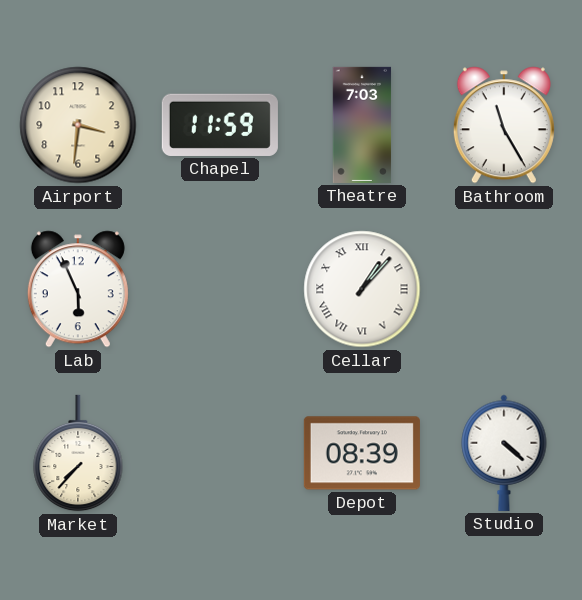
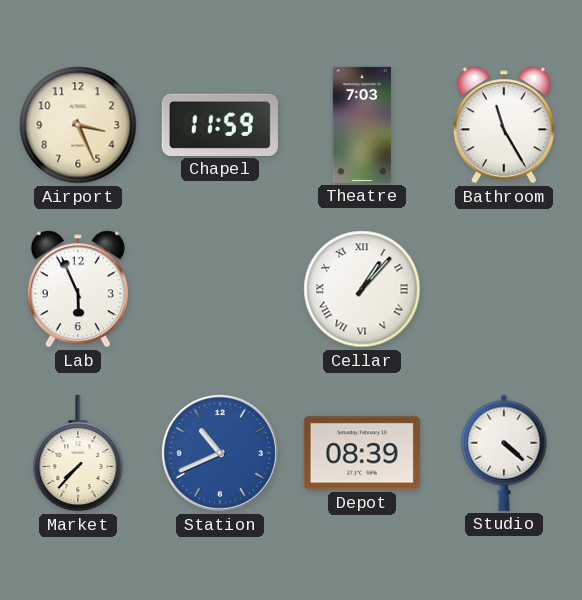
Airport: 3:31 -> 3:26 (78, 125)
Station: none -> 10:41 (220, 453)
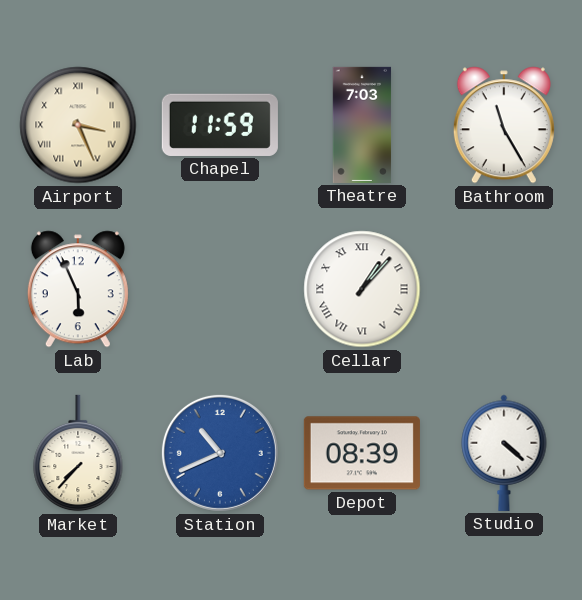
Airport numerals: Arabic -> Roman (78, 125)
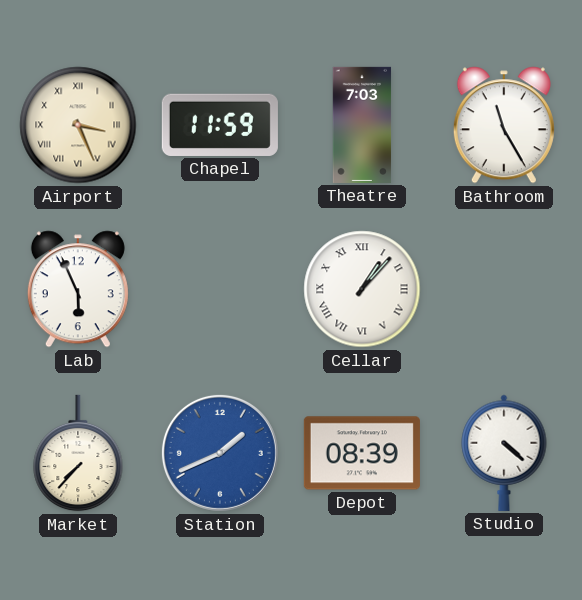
Station: 10:41 -> 1:41 (220, 453)
